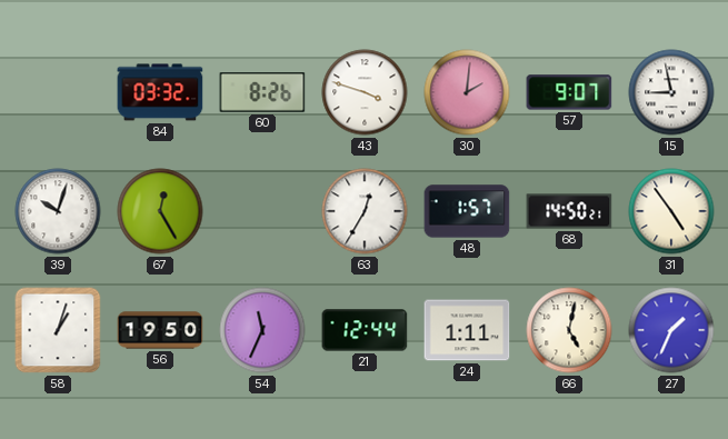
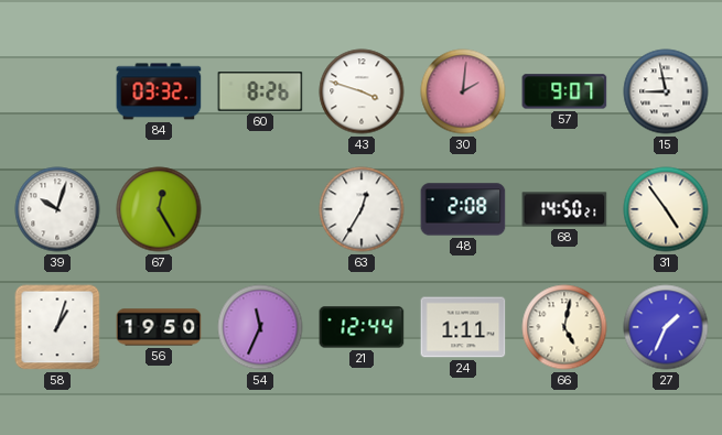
48: 1:57 -> 2:08 (463, 209)
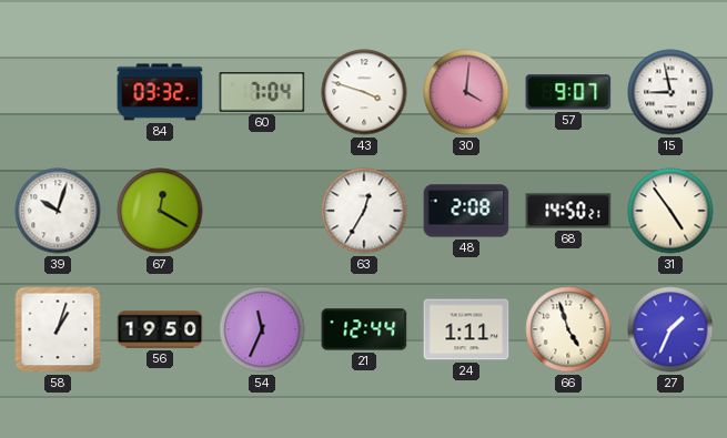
60: 8:26 -> 7:04 (262, 93)
30: 2:01 -> 4:01 (466, 92)
67: 12:25 -> 12:20 (160, 211)
66: 5:02 -> 4:57 (568, 329)
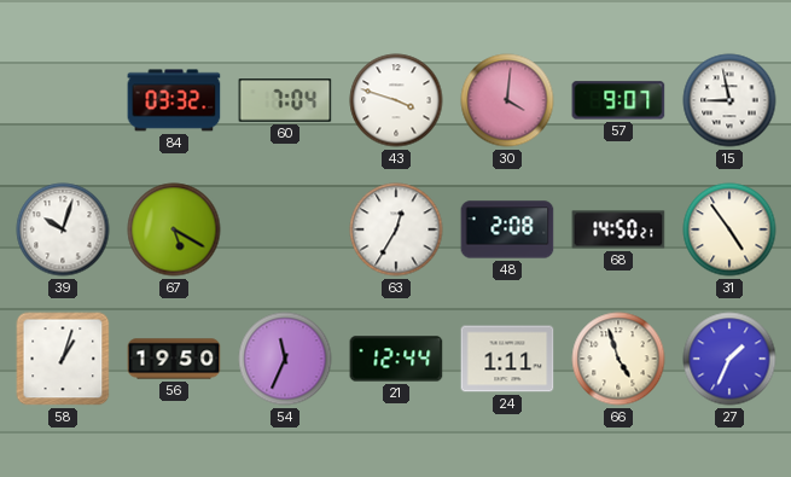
67: 12:20 -> 5:20 (174, 229)
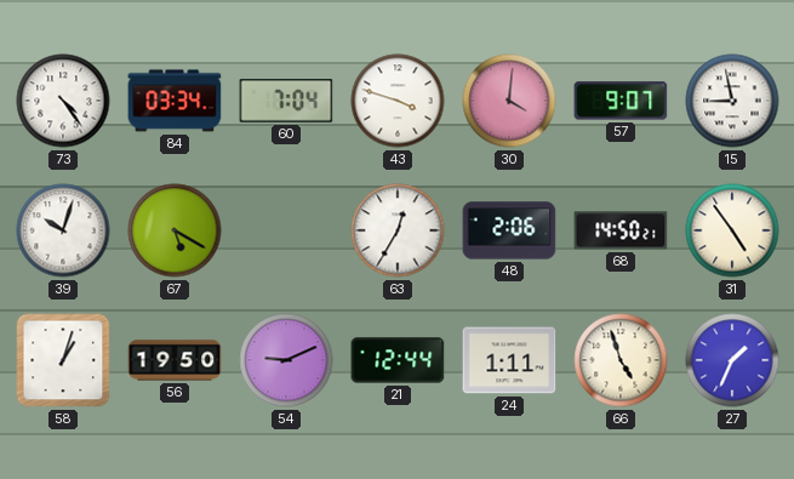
73: none -> 4:24 (63, 101)
84: 03:32 -> 03:34 (175, 101)
48: 2:08 -> 2:06 (509, 230)
54: 11:34 -> 9:11 (286, 360)
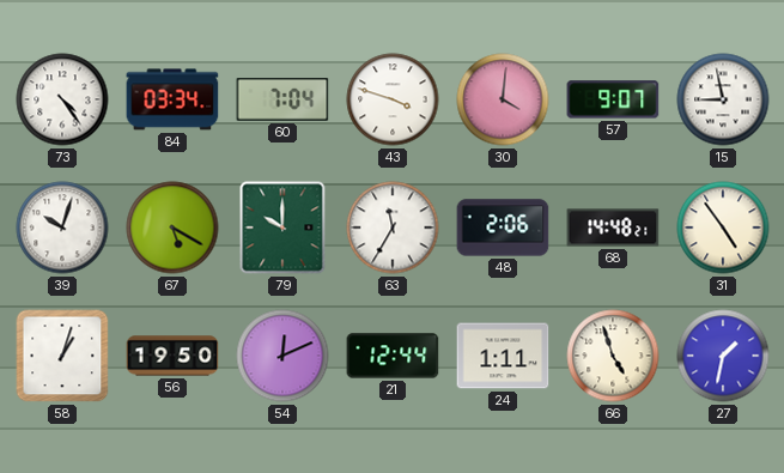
79: none -> 10:00 (282, 228)
63: 12:35 -> 11:35 (393, 228)
68: 14:50 -> 14:48 (613, 228)
54: 9:11 -> 12:11 (282, 356)
27: 1:34 -> 1:32 (723, 356)
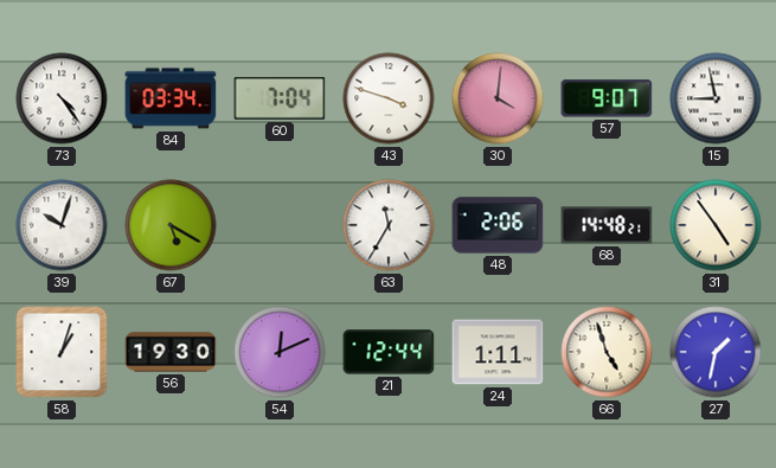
79: 10:00 -> none (282, 228)
56: 19:50 -> 19:30 (171, 352)
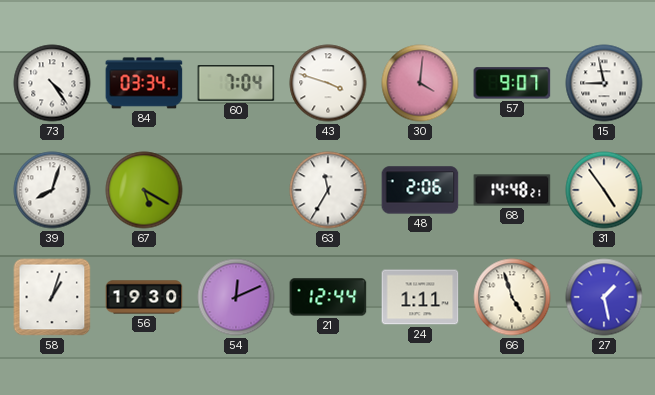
39: 10:03 -> 8:03 (52, 190)
27: 1:32 -> 1:28 (604, 297)
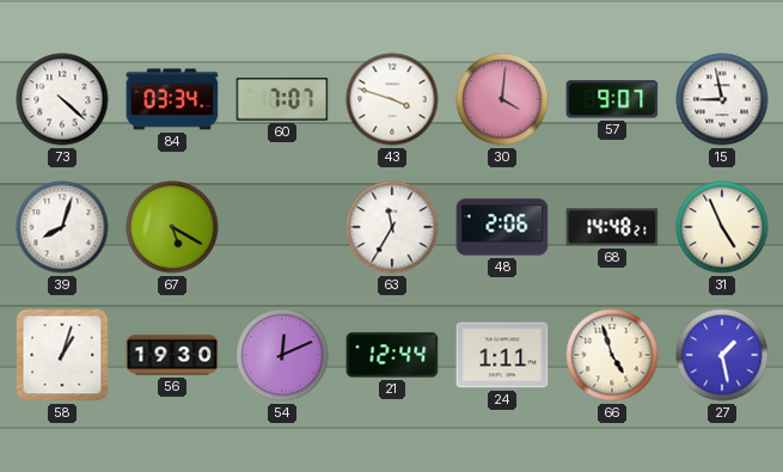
73: 4:24 -> 4:22 (62, 99)
60: 7:04 -> 7:07 (282, 100)
31: 4:54 -> 4:56 (722, 227)
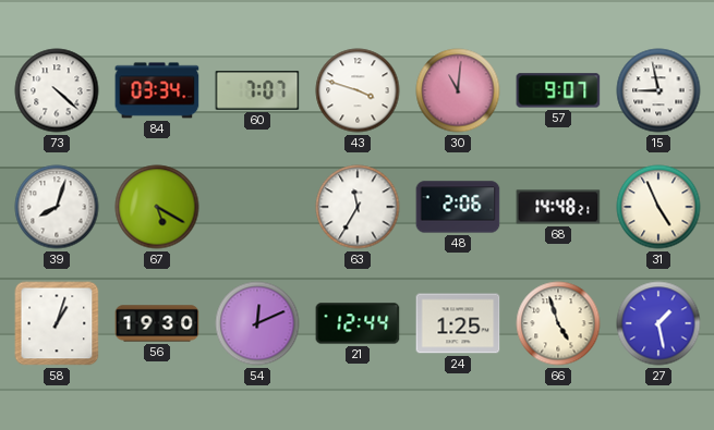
30: 4:01 -> 11:01 (458, 90)
24: 1:11 -> 1:25 (458, 323)
